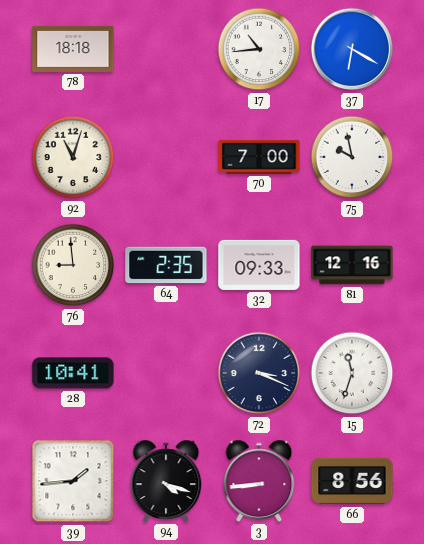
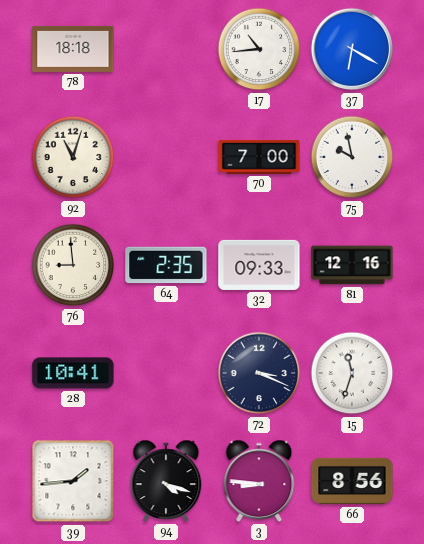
3: 8:44 -> 8:46 (259, 481)
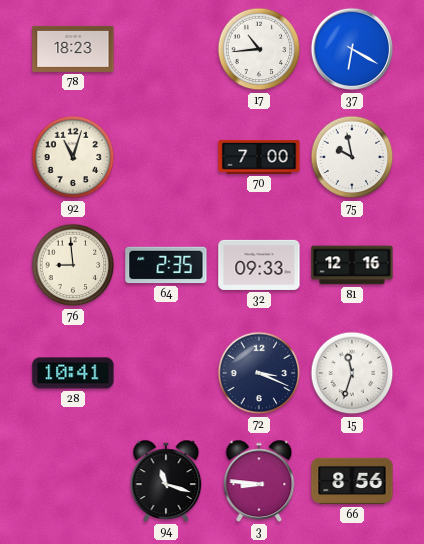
78: 18:18 -> 18:23 (73, 49)
39: 1:44 -> none (73, 481)
94: 4:18 -> 11:18 (166, 481)
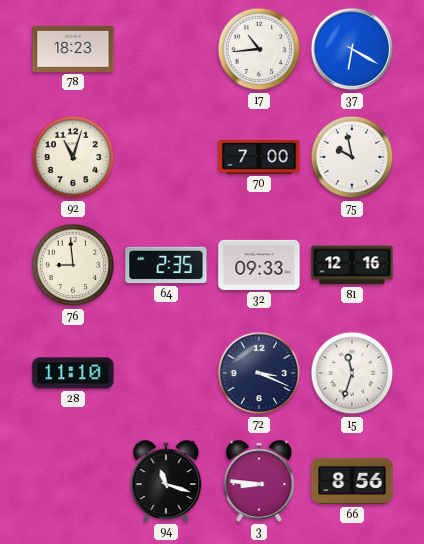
28: 10:41 -> 11:10 (73, 373)
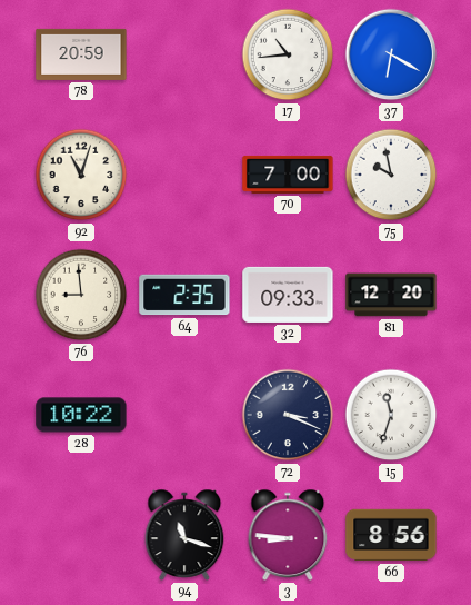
78: 18:23 -> 20:59 (81, 54)
81: 12:16 -> 12:20 (391, 295)
28: 11:10 -> 10:22 (81, 415)
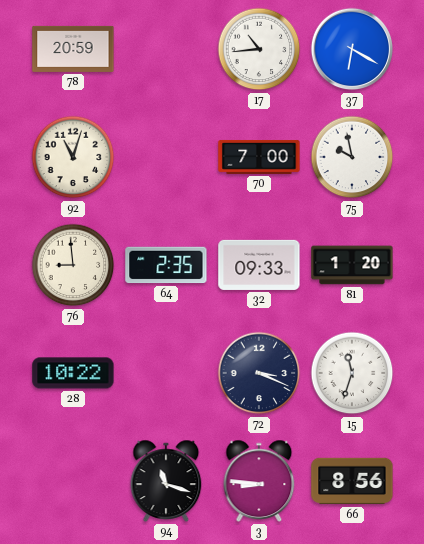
81: 12:20 -> 1:20 (352, 265)
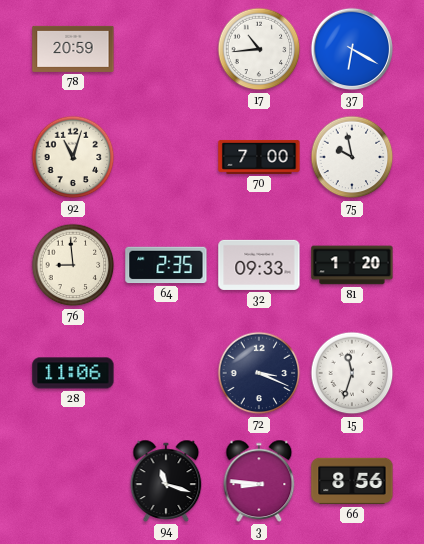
28: 10:22 -> 11:06 (73, 373)
